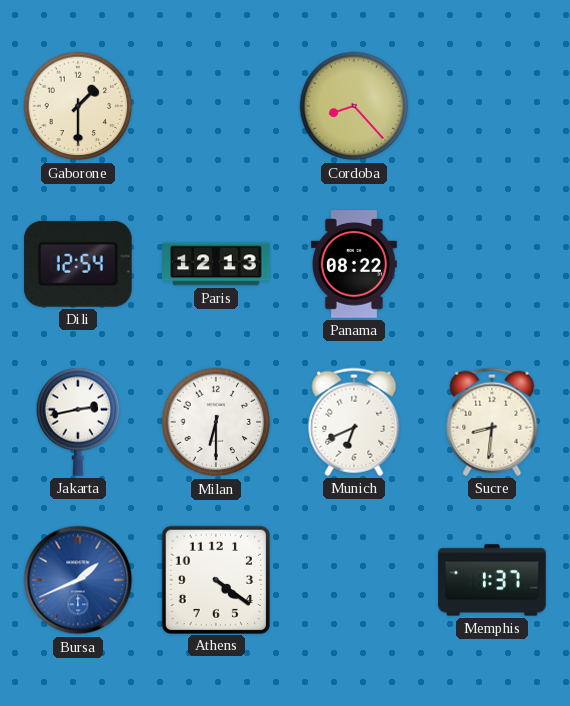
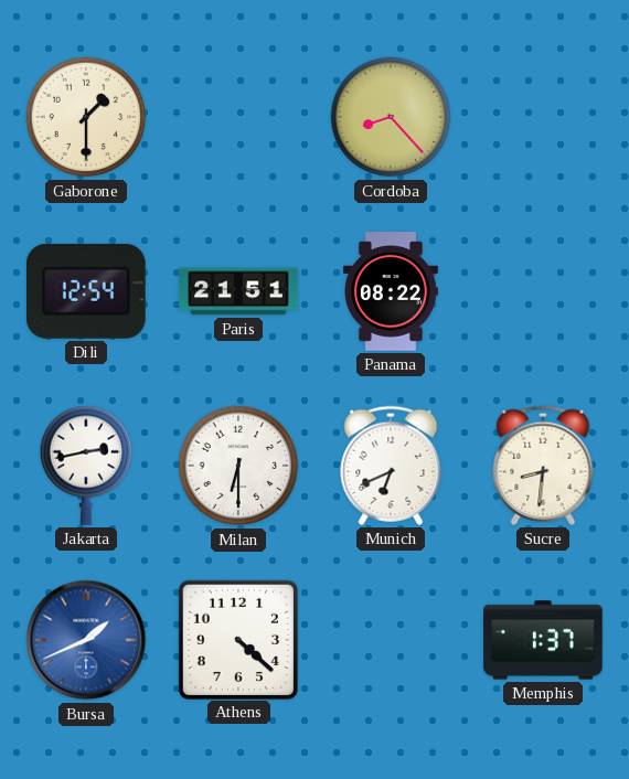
Paris: 12:13 -> 21:51 (238, 291)
Athens: 4:21 -> 4:22 (237, 639)
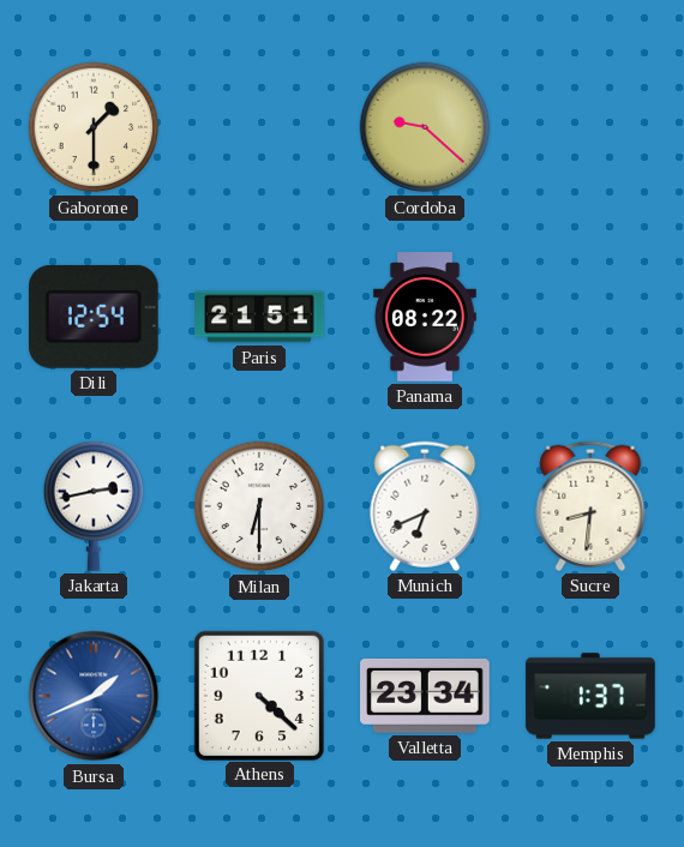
Cordoba: 8:23 -> 9:22 (425, 127)
Valletta: none -> 23:34 (425, 696)
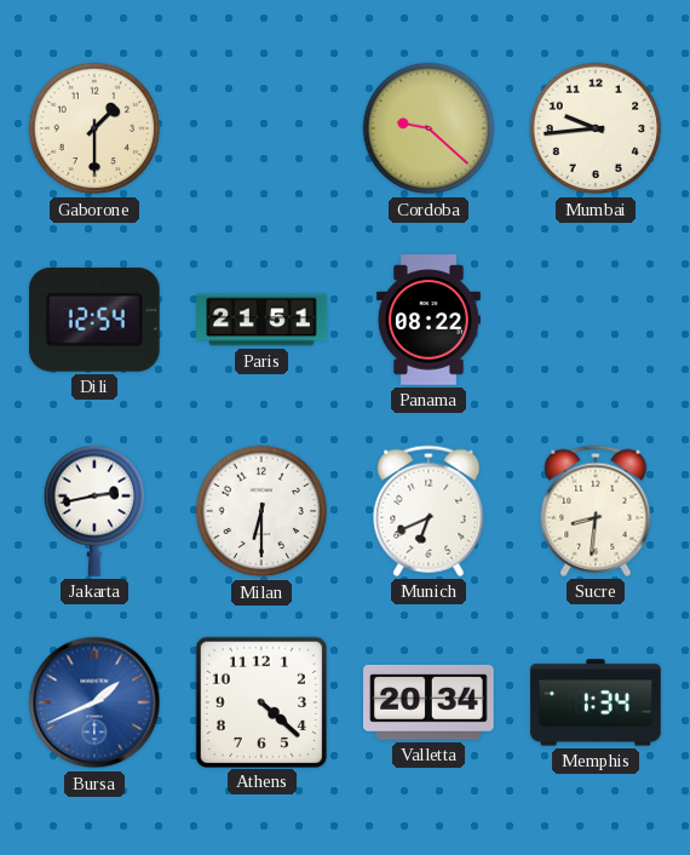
Mumbai: none -> 9:44 (596, 128)
Valletta: 23:34 -> 20:34 (429, 702)
Memphis: 1:37 -> 1:34 (596, 702)
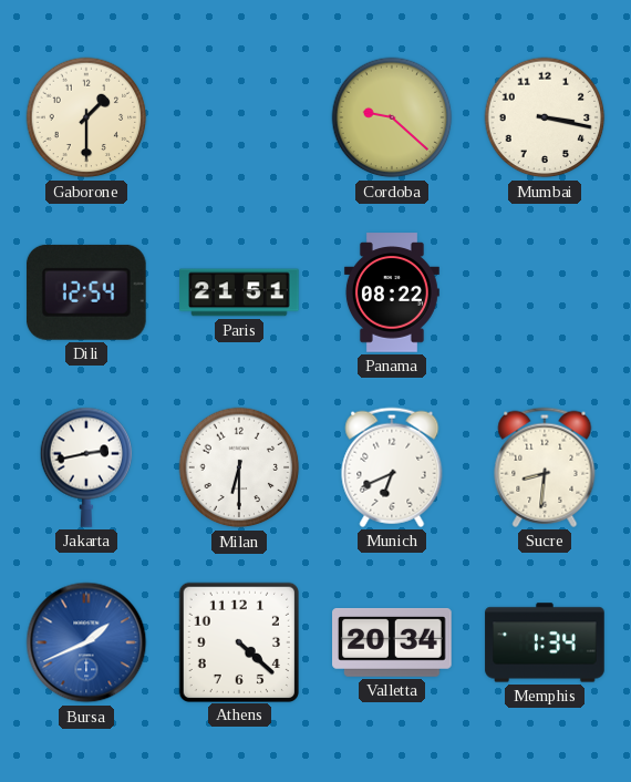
Mumbai: 9:44 -> 3:17 (545, 117)
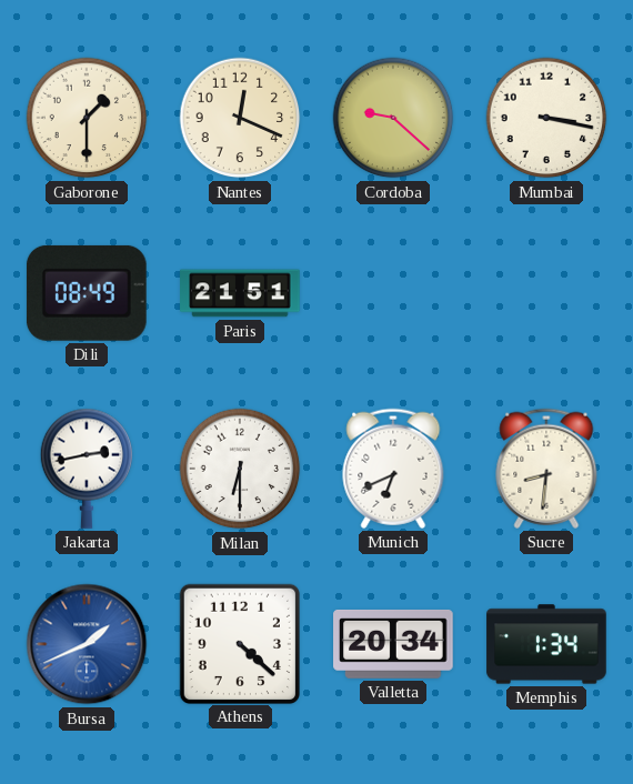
Nantes: none -> 12:19 (240, 118)
Dili: 12:54 -> 08:49 (87, 293)
Panama: 08:22 -> none (392, 292)
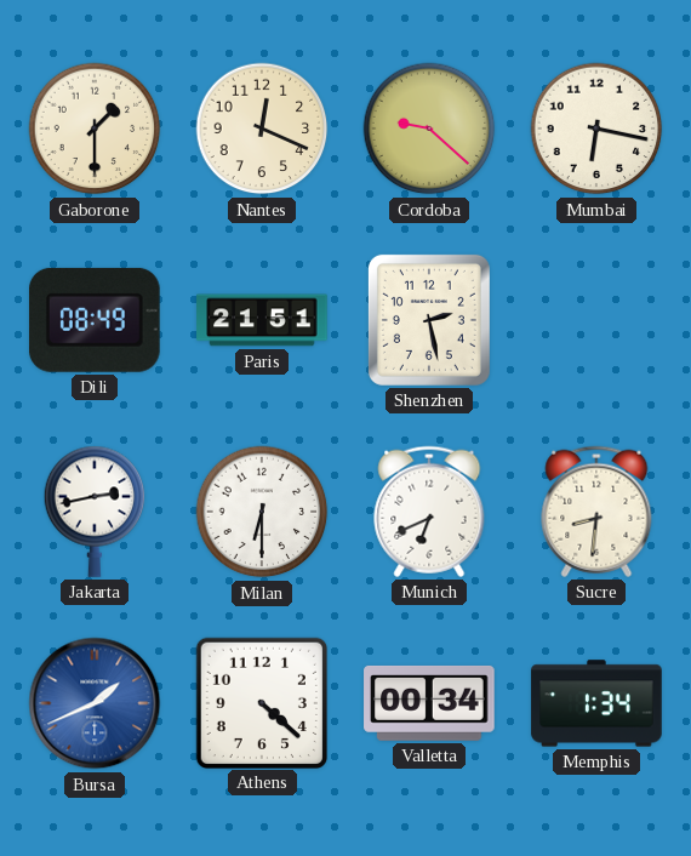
Mumbai: 3:17 -> 6:17 (596, 129)
Shenzhen: none -> 2:28 (429, 320)
Valletta: 20:34 -> 00:34 (429, 703)
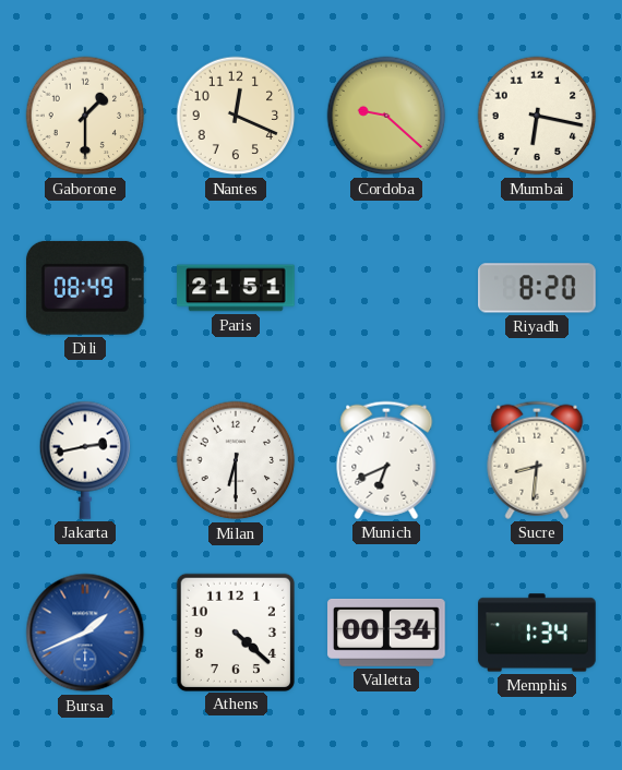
Shenzhen: 2:28 -> none (429, 320)
Riyadh: none -> 8:20 (537, 288)
